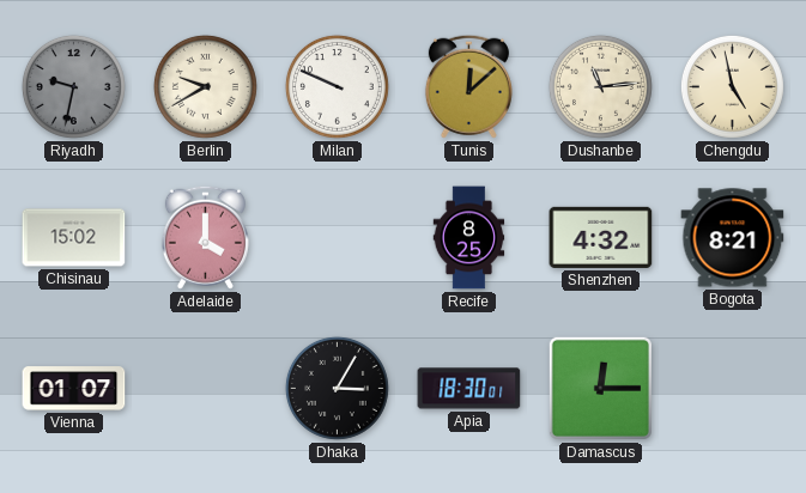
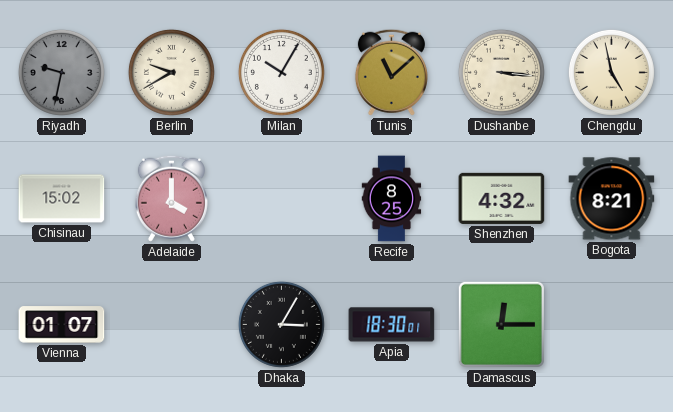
Milan: 9:49 -> 10:05 (281, 72)
Tunis: 12:08 -> 11:08 (391, 72)
Dushanbe: 11:14 -> 3:16 (501, 72)
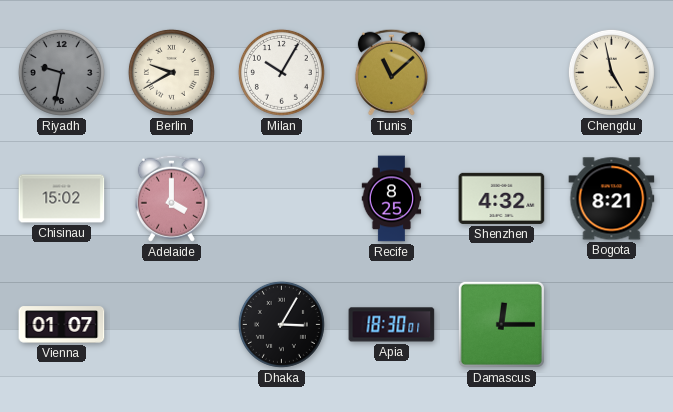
Dushanbe: 3:16 -> none (501, 72)
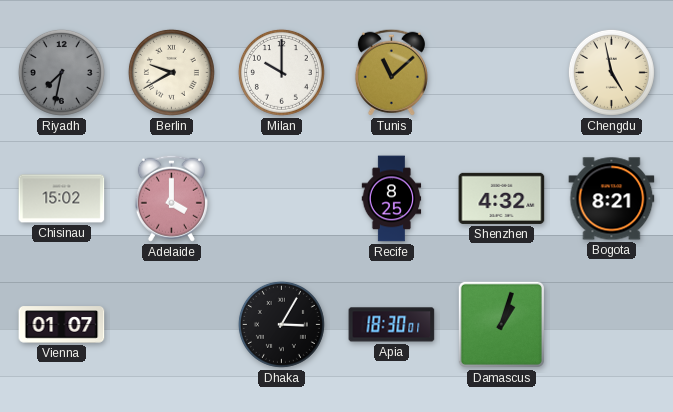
Riyadh: 9:32 -> 7:32 (61, 72)
Milan: 10:05 -> 10:00 (281, 72)
Damascus: 12:15 -> 1:03 (501, 324)
